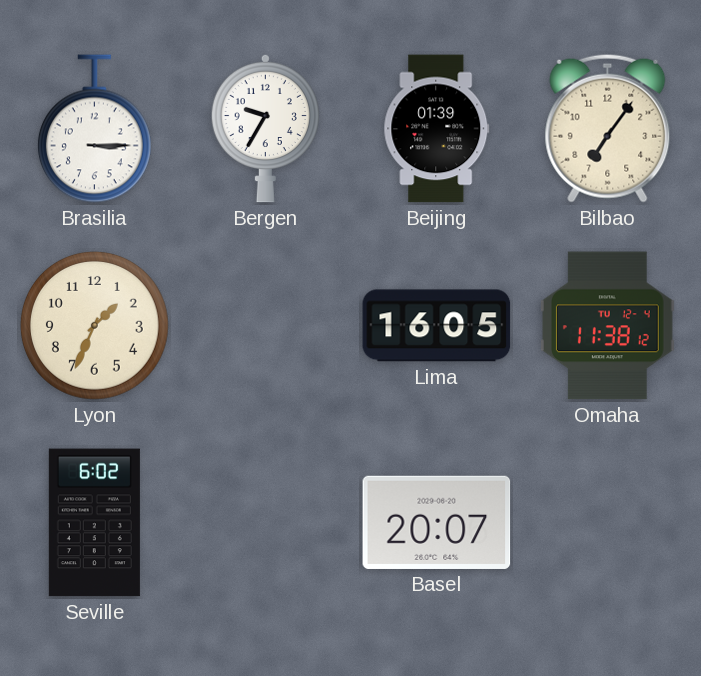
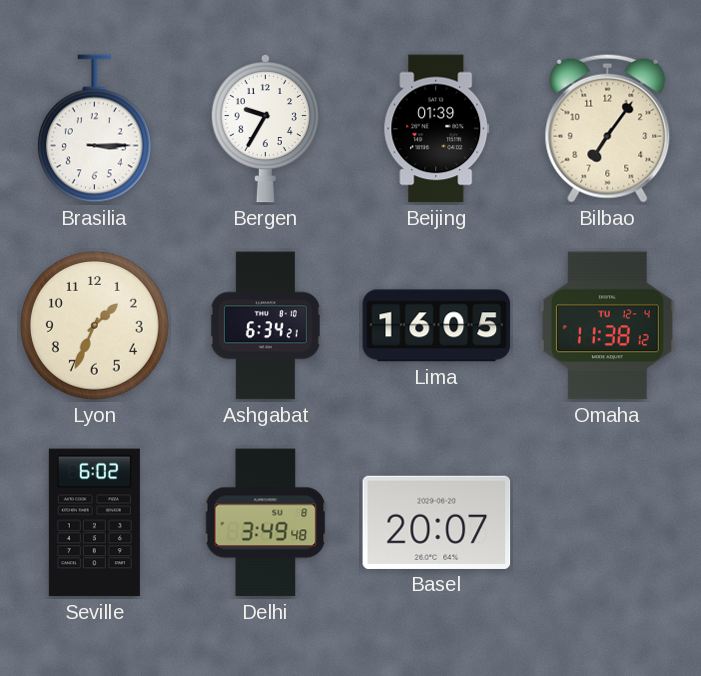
Ashgabat: none -> 6:34 (265, 326)
Delhi: none -> 3:49 (266, 523)
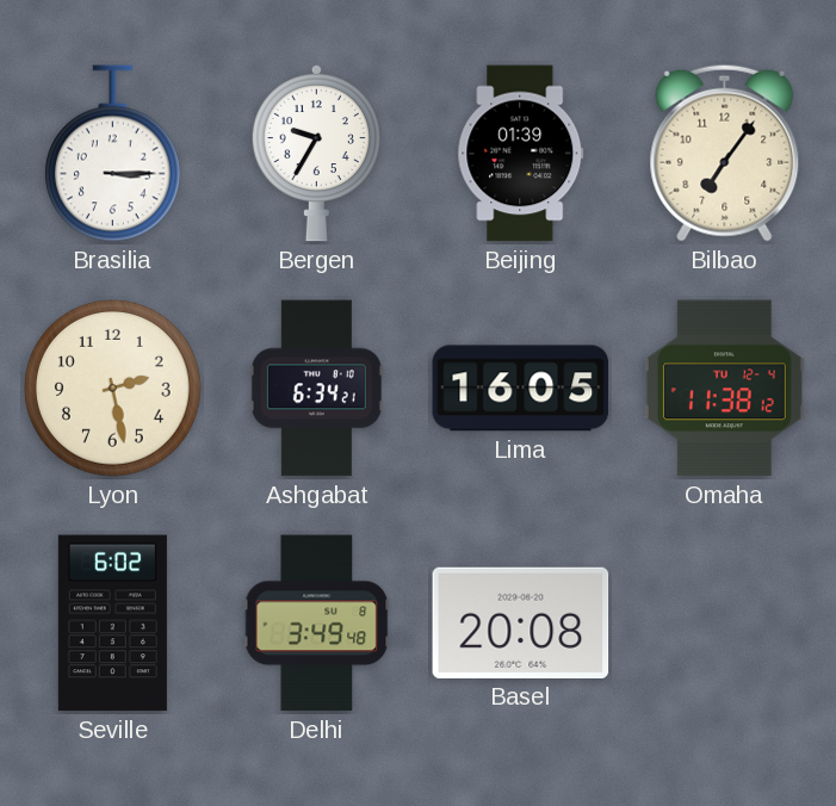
Lyon: 1:34 -> 2:28 (113, 389)
Basel: 20:07 -> 20:08 (521, 622)
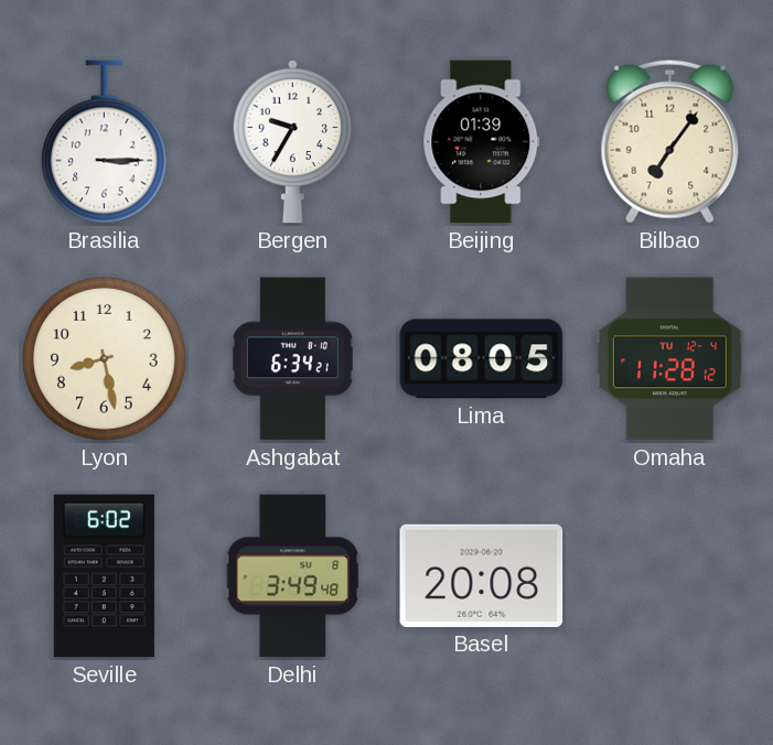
Lyon: 2:28 -> 8:28 (105, 359)
Lima: 16:05 -> 08:05 (482, 359)
Omaha: 11:38 -> 11:28 (669, 359)
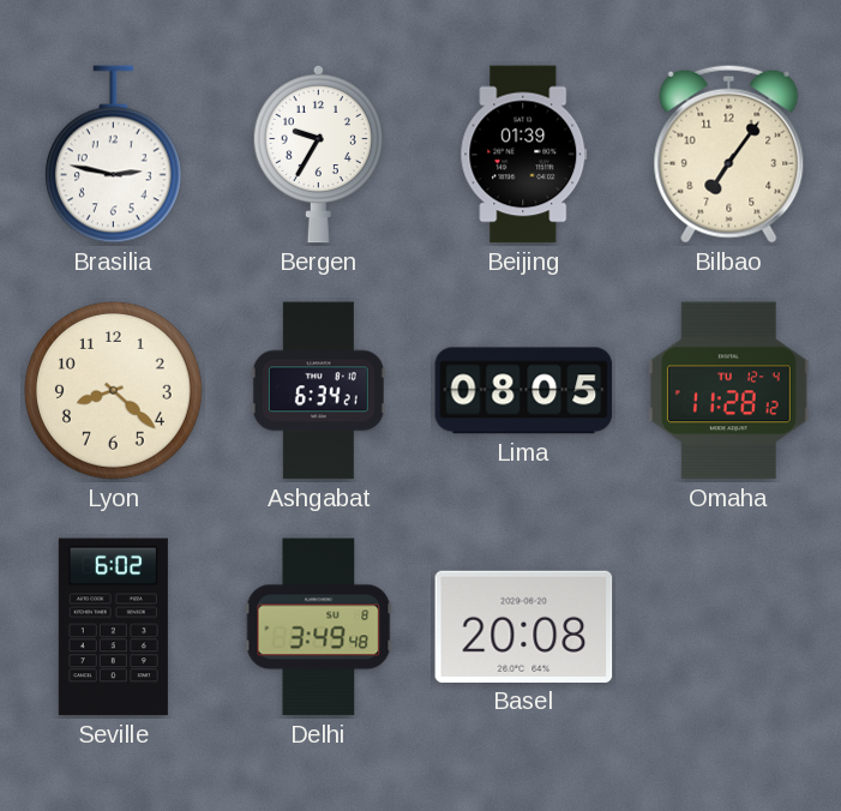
Brasilia: 3:15 -> 2:47 (113, 155)
Lyon: 8:28 -> 8:22 (114, 391)
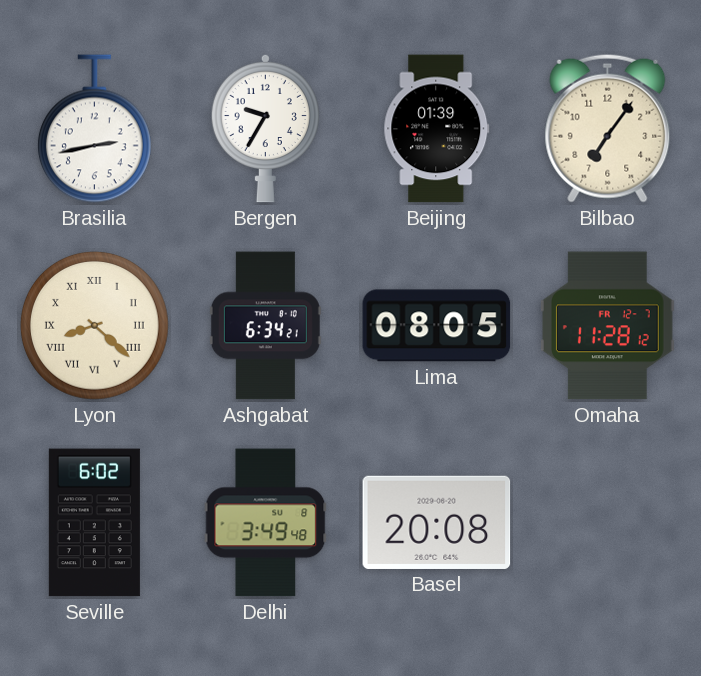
Brasilia: 2:47 -> 2:43 (94, 129)
Lyon numerals: Arabic -> Roman (95, 326)
Omaha date: TU 12-4 -> FR 12-7 (607, 326)
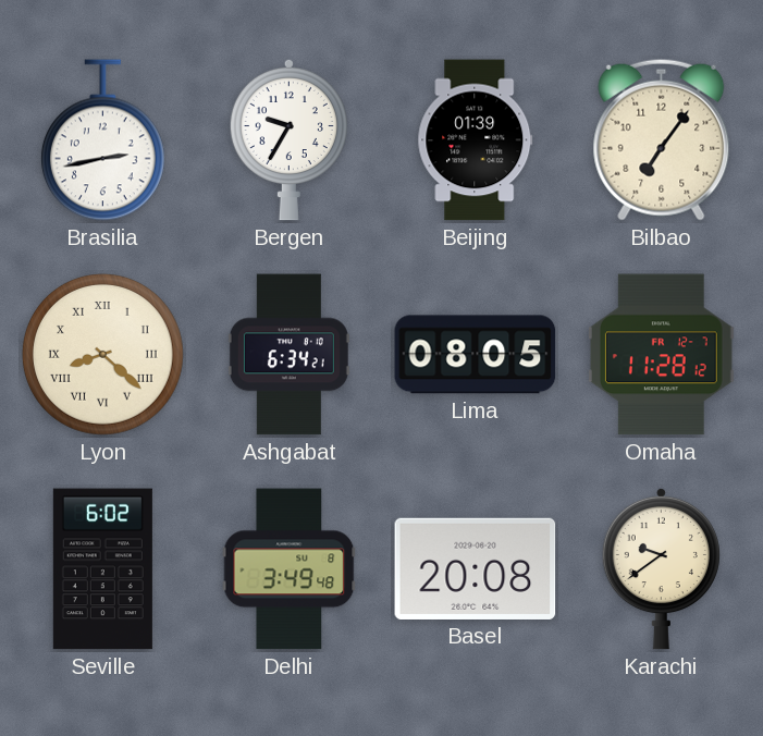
Karachi: none -> 9:39 (661, 568)
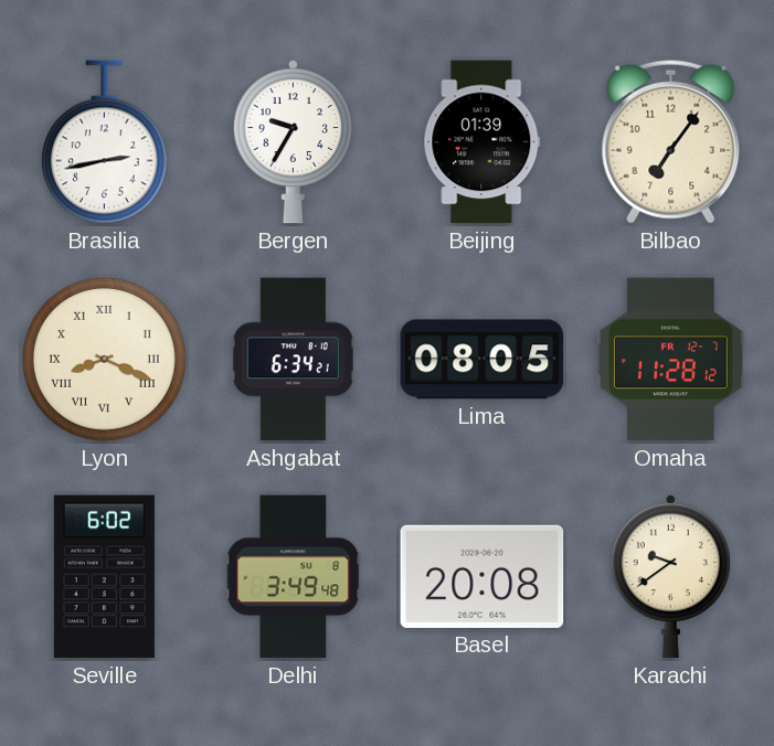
Lyon: 8:22 -> 8:19 (105, 360)
